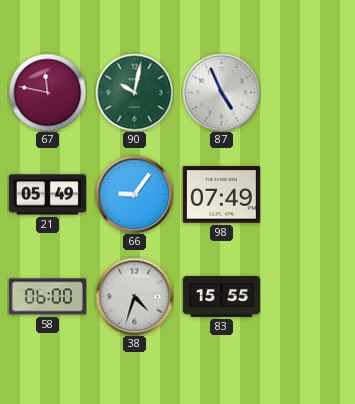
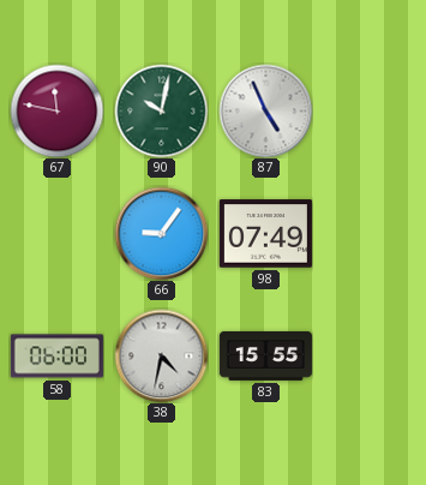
21: 05:49 -> none (47, 195)
38: 4:33 -> 4:32 (161, 355)
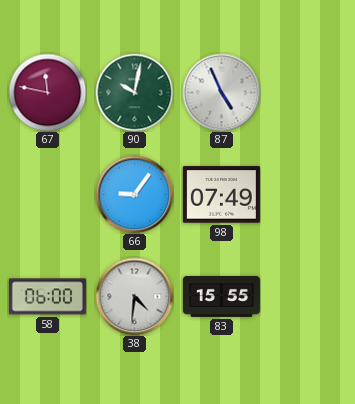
38: 4:32 -> 4:31 (134, 296)
